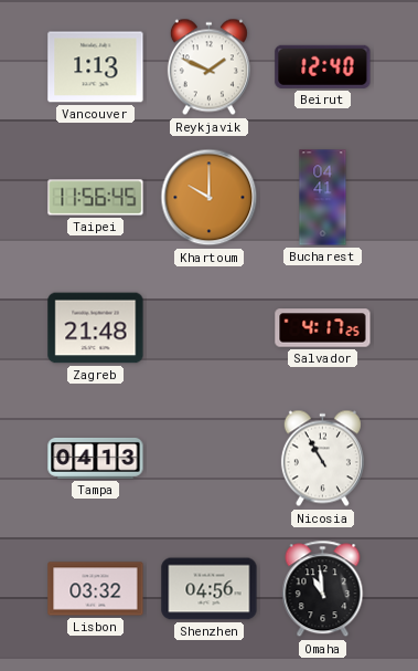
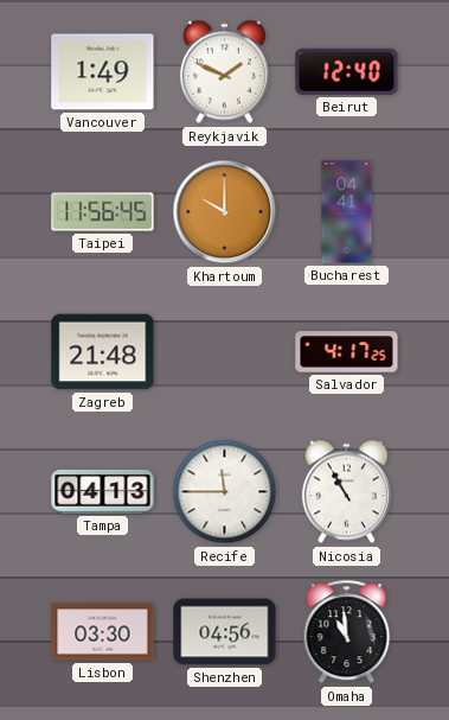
Vancouver: 1:13 -> 1:49 (103, 72)
Recife: none -> 11:45 (225, 492)
Lisbon: 03:32 -> 03:30 (103, 632)
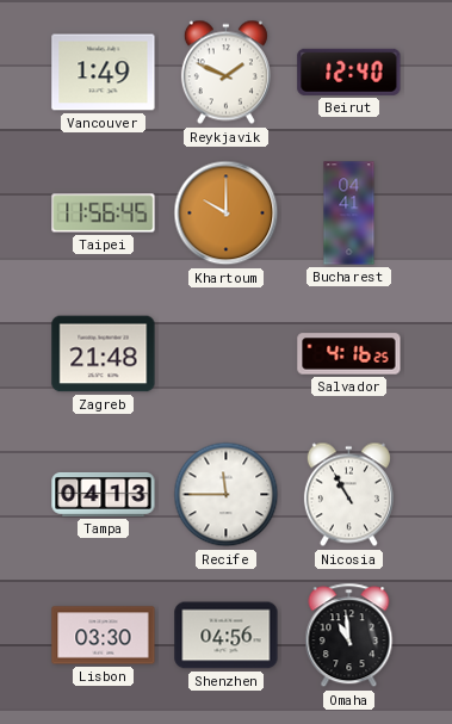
Salvador: 4:17 -> 4:16 (349, 354)
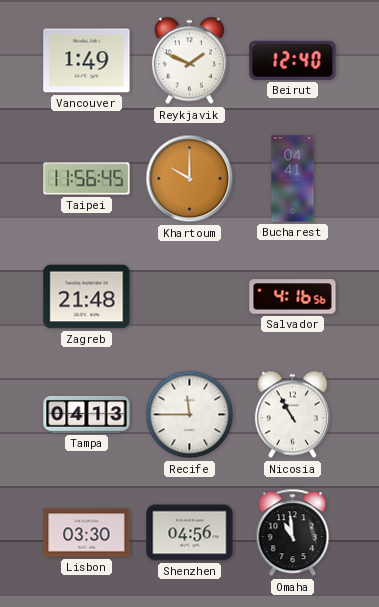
Salvador: 4:16:25 -> 4:16:56 (293, 297)
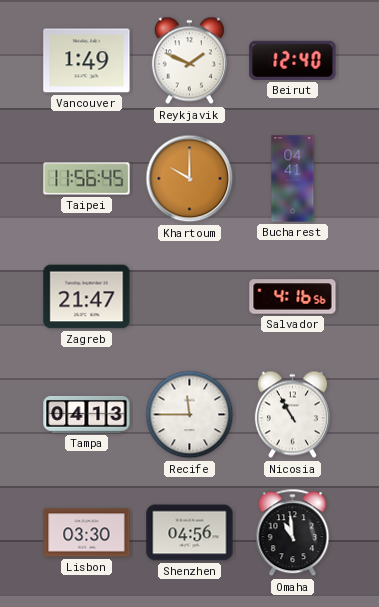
Zagreb: 21:48 -> 21:47 (87, 297)
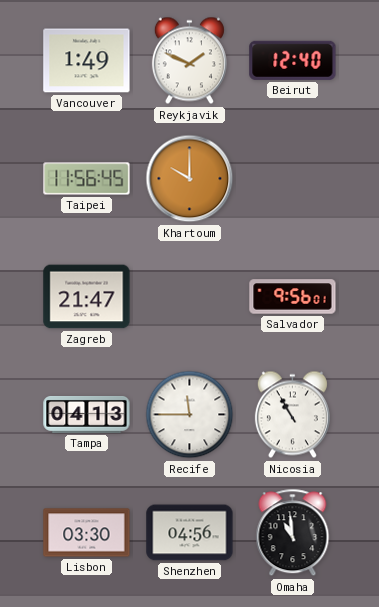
Bucharest: 04:41 -> none (293, 179)
Salvador: 4:16 -> 9:56 (293, 297)
